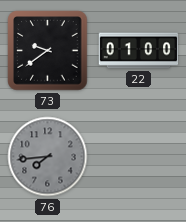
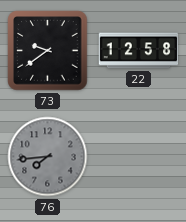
22: 01:00 -> 12:58 (139, 51)
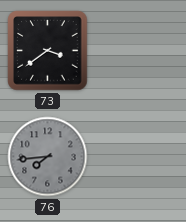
73: 9:39 -> 3:39 (48, 51)
22: 12:58 -> none (139, 51)
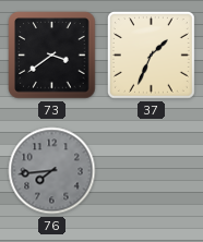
37: none -> 1:34 (151, 55)
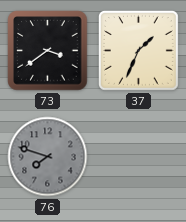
76: 7:44 -> 7:48 (48, 157)
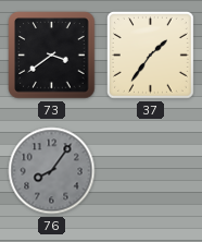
37: 1:34 -> 1:36 (150, 55)
76: 7:48 -> 8:06 (52, 171)
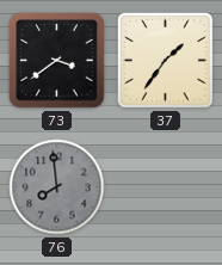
76: 8:06 -> 7:59 (57, 187)
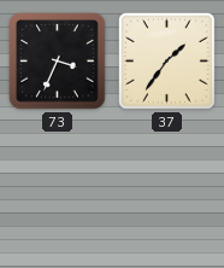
73: 3:39 -> 3:34 (58, 62)
76: 7:59 -> none (57, 187)
